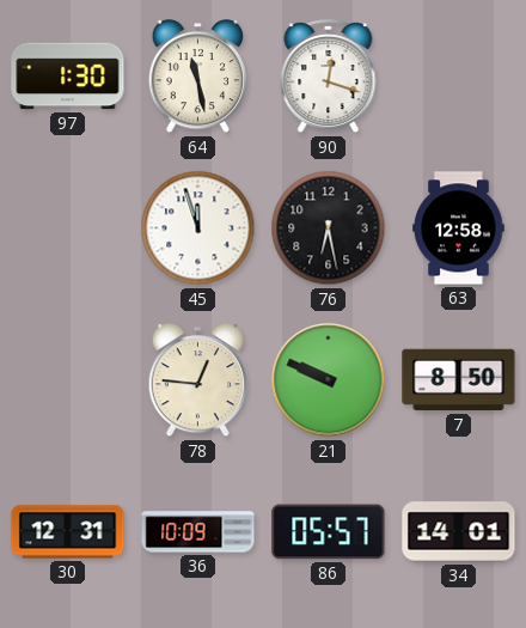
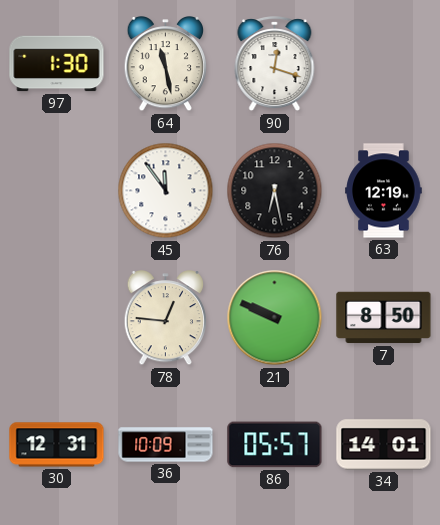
45: 11:57 -> 11:54 (166, 191)
63: 12:58 -> 12:19 (384, 191)
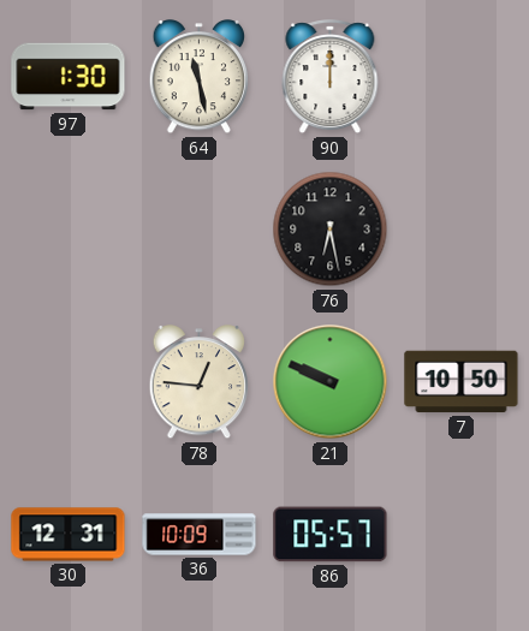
90: 12:18 -> 12:00 (331, 77)
45: 11:54 -> none (166, 191)
63: 12:19 -> none (384, 191)
7: 8:50 -> 10:50 (462, 382)
34: 14:01 -> none (384, 445)
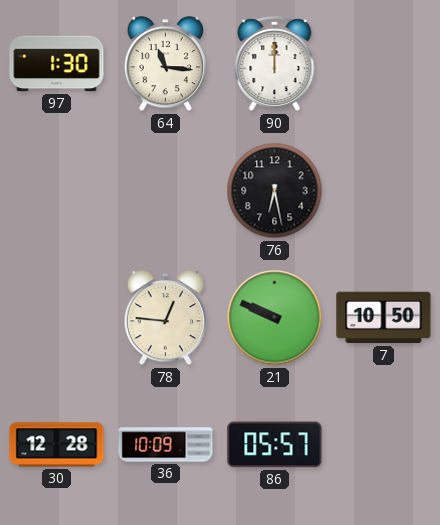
64: 11:28 -> 11:16 (166, 65)
30: 12:31 -> 12:28 (57, 445)
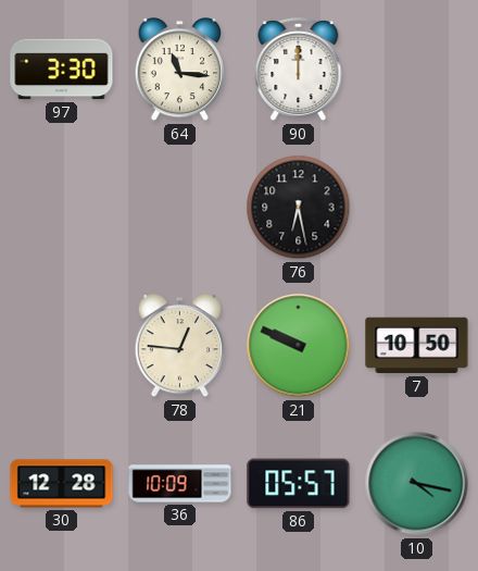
97: 1:30 -> 3:30 (62, 70)
10: none -> 4:17 (417, 484)
